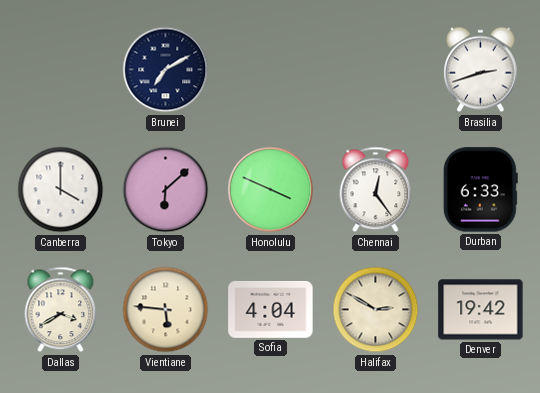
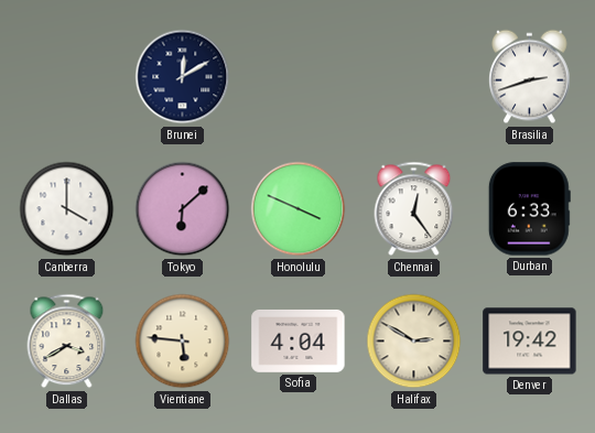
Brunei: 7:10 -> 12:10 (183, 77)
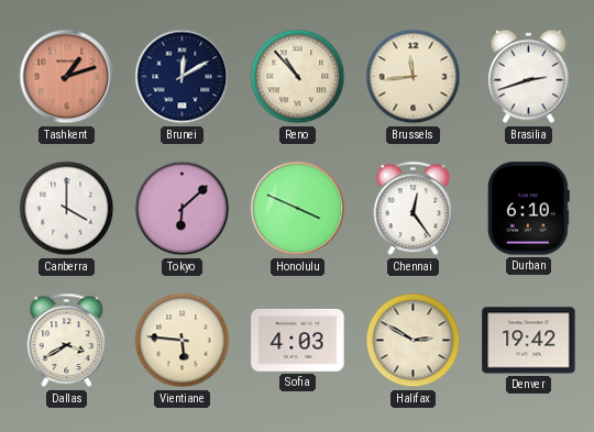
Tashkent: none -> 1:12 (67, 77)
Reno: none -> 10:53 (298, 77)
Brussels: none -> 11:44 (414, 77)
Durban: 6:33 -> 6:10 (528, 209)
Sofia: 4:04 -> 4:03 (298, 340)
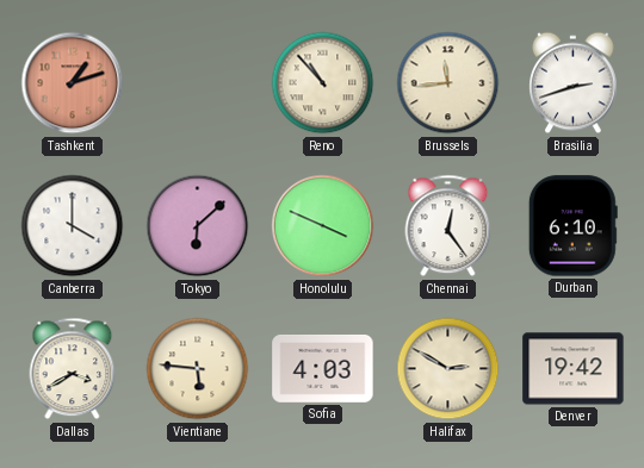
Brunei: 12:10 -> none (183, 77)
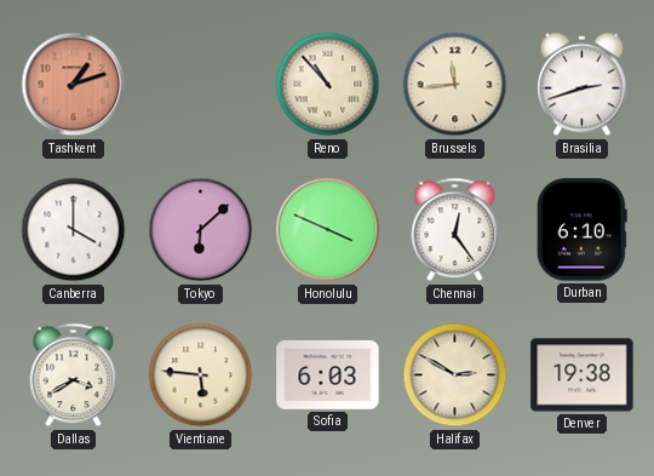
Sofia: 4:03 -> 6:03 (328, 374)
Denver: 19:42 -> 19:38 (583, 375)
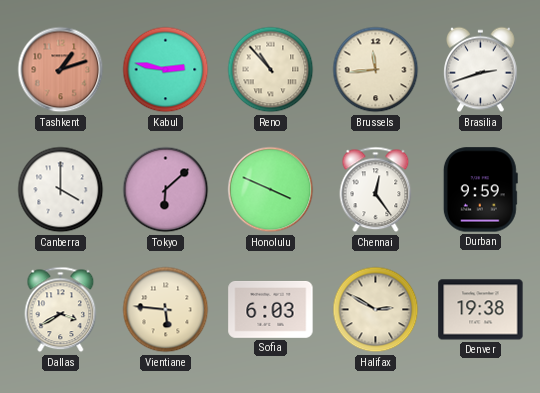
Kabul: none -> 2:47 (166, 70)
Durban: 6:10 -> 9:59 (480, 190)
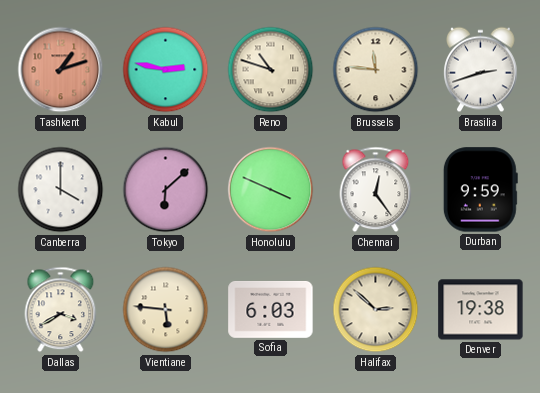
Reno: 10:53 -> 10:48 (271, 70)
Brussels: 11:44 -> 11:46 (376, 70)
Halifax: 2:50 -> 2:52 (376, 310)
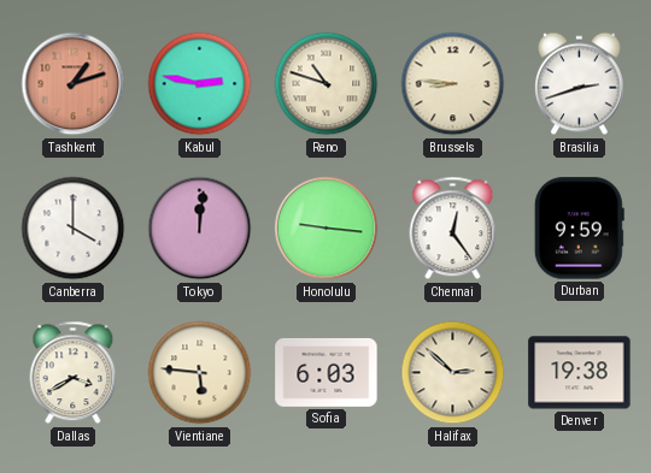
Brussels: 11:46 -> 8:46 (453, 84)
Tokyo: 6:08 -> 12:01 (200, 229)
Honolulu: 3:49 -> 9:16 (327, 229)
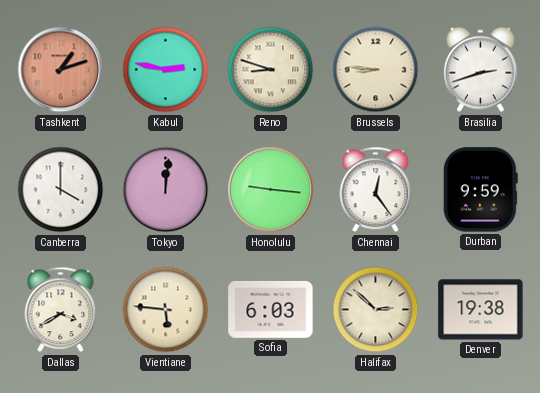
Reno: 10:48 -> 8:48 (271, 70)
